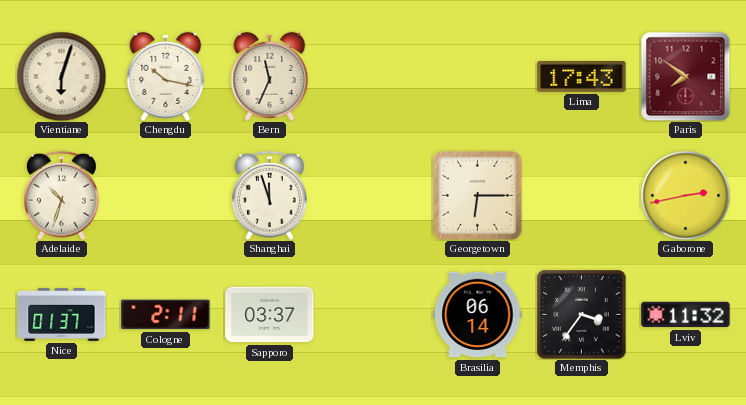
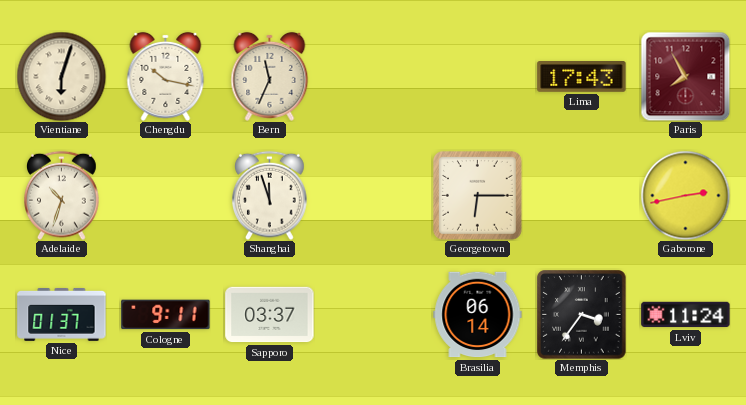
Paris: 7:51 -> 7:55 (685, 76)
Cologne: 2:11 -> 9:11 (166, 315)
Lviv: 11:32 -> 11:24 (686, 315)
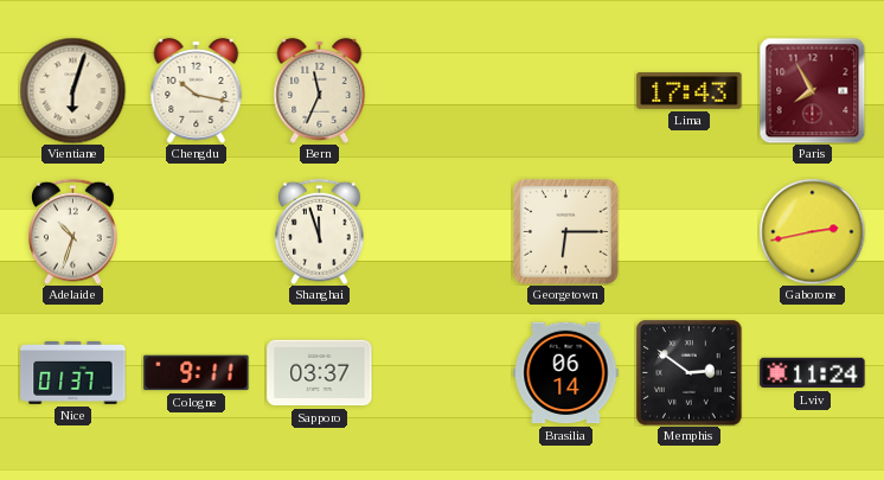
Memphis: 3:36 -> 2:51 (690, 373)
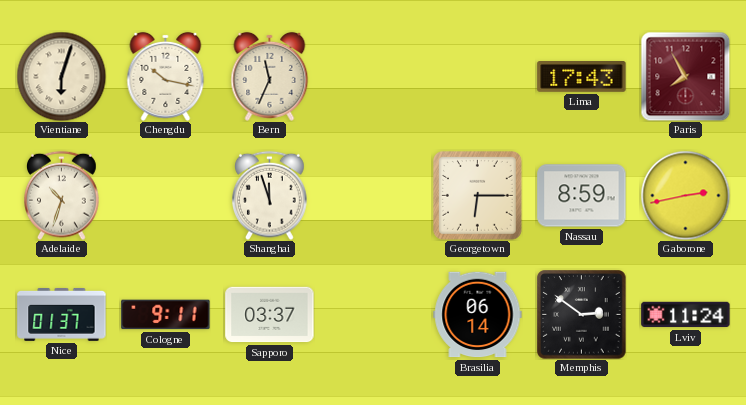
Nassau: none -> 8:59 (582, 196)
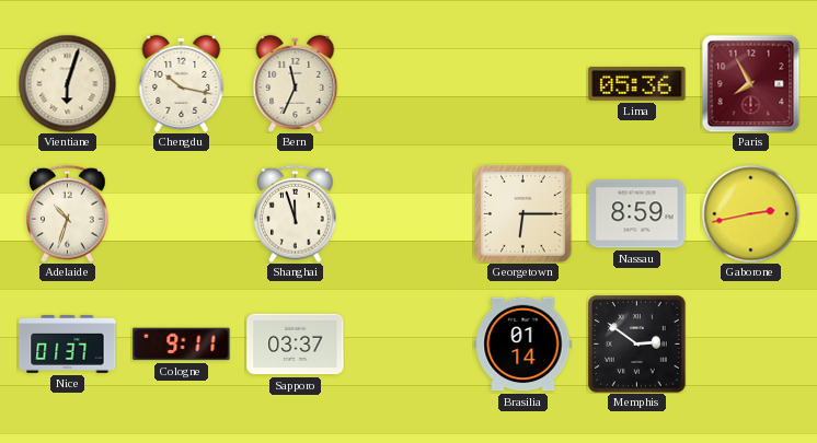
Lima: 17:43 -> 05:36 (637, 84)
Brasilia: 06:14 -> 01:14 (523, 345)
Lviv: 11:24 -> none (686, 315)
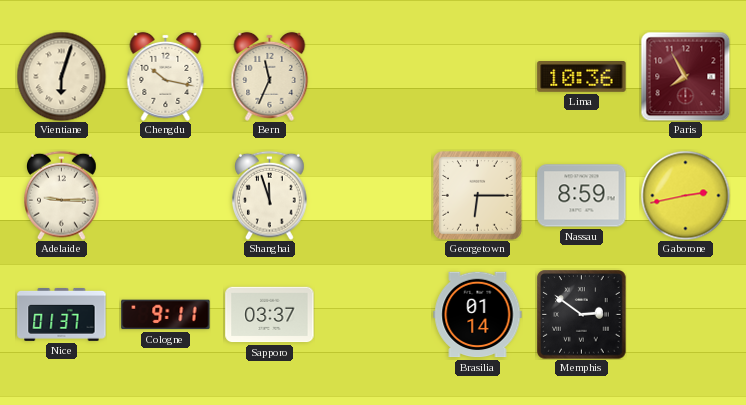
Lima: 05:36 -> 10:36 (582, 77)
Adelaide: 10:33 -> 9:15 (62, 195)
